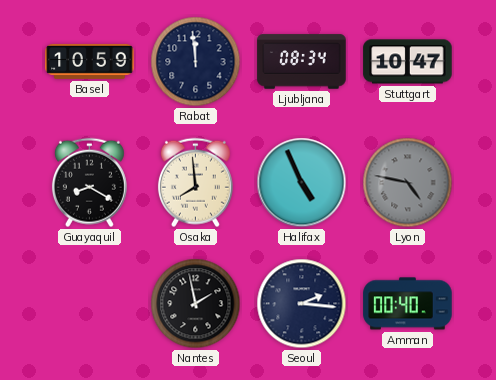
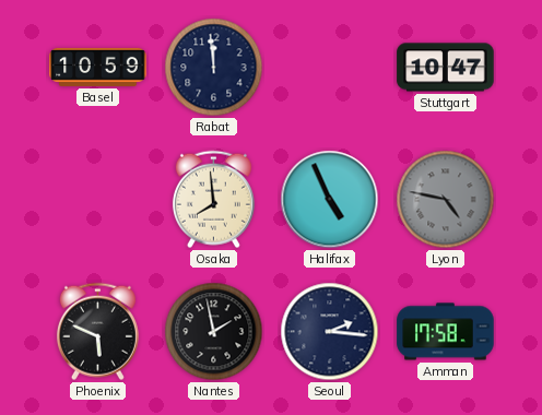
Ljubljana: 08:34 -> none (302, 62)
Guayaquil: 8:20 -> none (89, 183)
Phoenix: none -> 5:49 (97, 332)
Amman: 00:40 -> 17:58 (446, 332)
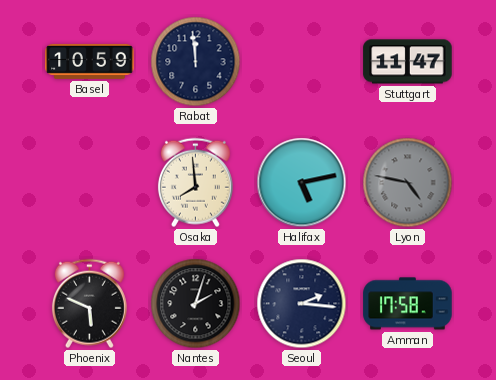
Stuttgart: 10:47 -> 11:47 (408, 62)
Halifax: 4:56 -> 5:13 (302, 183)
Nantes: 1:58 -> 2:03 (196, 304)
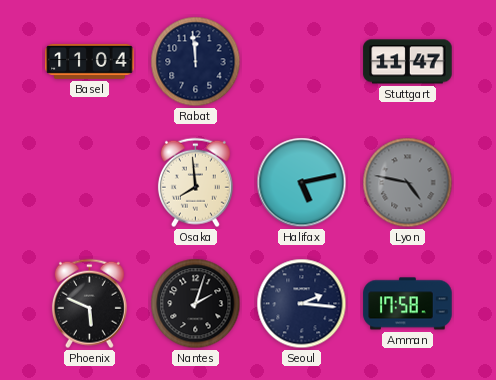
Basel: 10:59 -> 11:04 (90, 61)
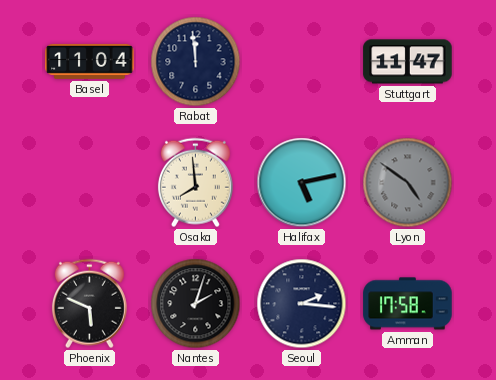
Lyon: 4:47 -> 4:51 (408, 183)
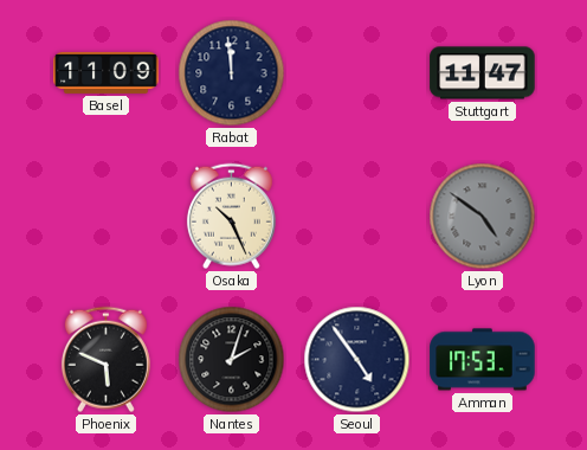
Basel: 11:04 -> 11:09 (107, 72)
Osaka: 7:59 -> 10:26 (231, 217)
Halifax: 5:13 -> none (302, 183)
Seoul: 2:16 -> 4:54 (357, 360)
Amman: 17:58 -> 17:53 (483, 360)
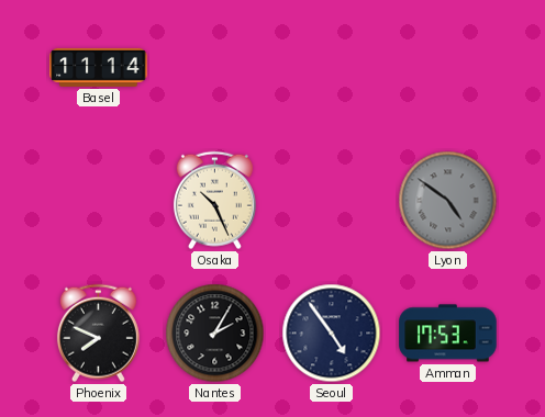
Basel: 11:09 -> 11:14 (99, 67)
Rabat: 11:59 -> none (232, 73)
Stuttgart: 11:47 -> none (483, 73)
Phoenix: 5:49 -> 7:49 (98, 334)
Nantes: 2:03 -> 2:05 (215, 334)
